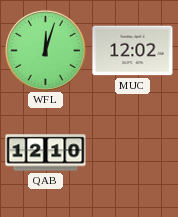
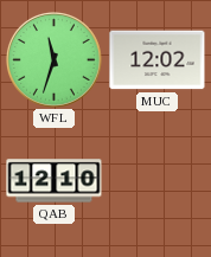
WFL: 12:03 -> 11:33 (53, 59)
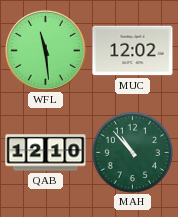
WFL: 11:33 -> 11:29 (45, 50)
MAH: none -> 10:53 (132, 152)
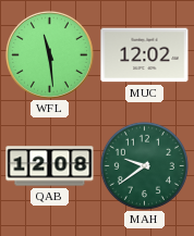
QAB: 12:10 -> 12:08 (50, 166)
MAH: 10:53 -> 9:39 (144, 165)
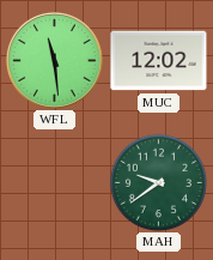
QAB: 12:08 -> none (50, 166)
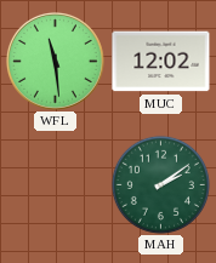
MAH: 9:39 -> 2:09 (160, 184)
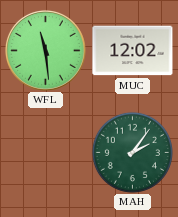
MAH: 2:09 -> 2:06 (132, 152)
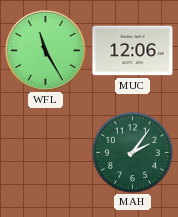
WFL: 11:29 -> 11:25 (45, 50)
MUC: 12:02 -> 12:06 (133, 51)
